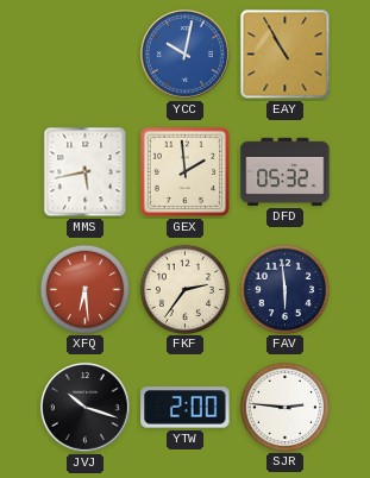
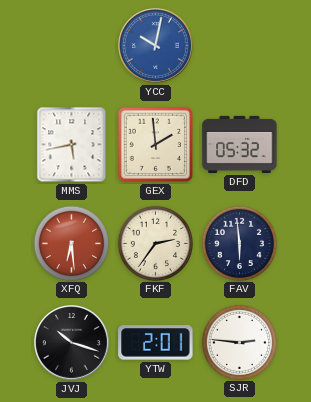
EAY: 10:55 -> none (286, 55)
YTW: 2:00 -> 2:01 (156, 343)
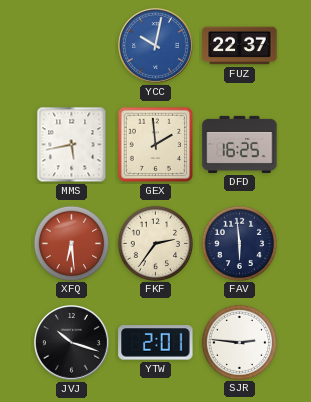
FUZ: none -> 22:37 (240, 46)
DFD: 05:32 -> 16:25 (240, 144)
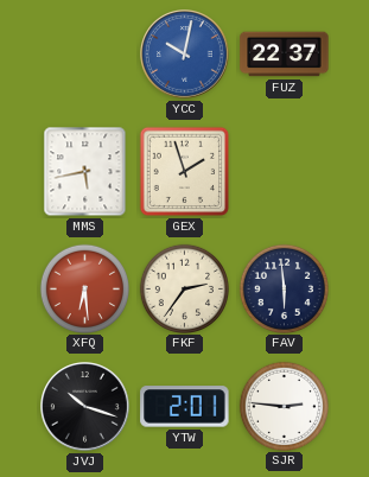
GEX: 1:59 -> 1:57 (185, 172)
DFD: 16:25 -> none (240, 144)
